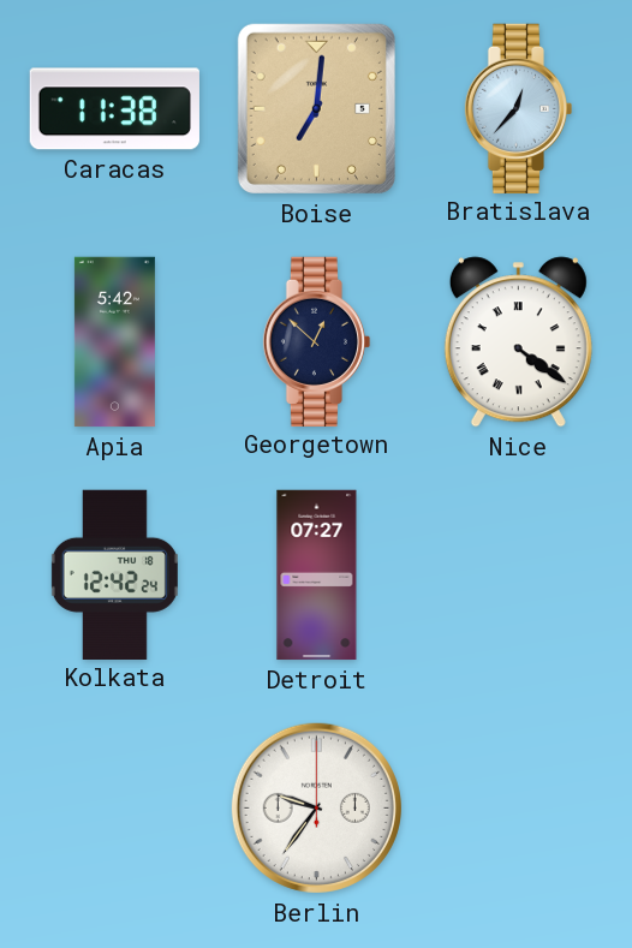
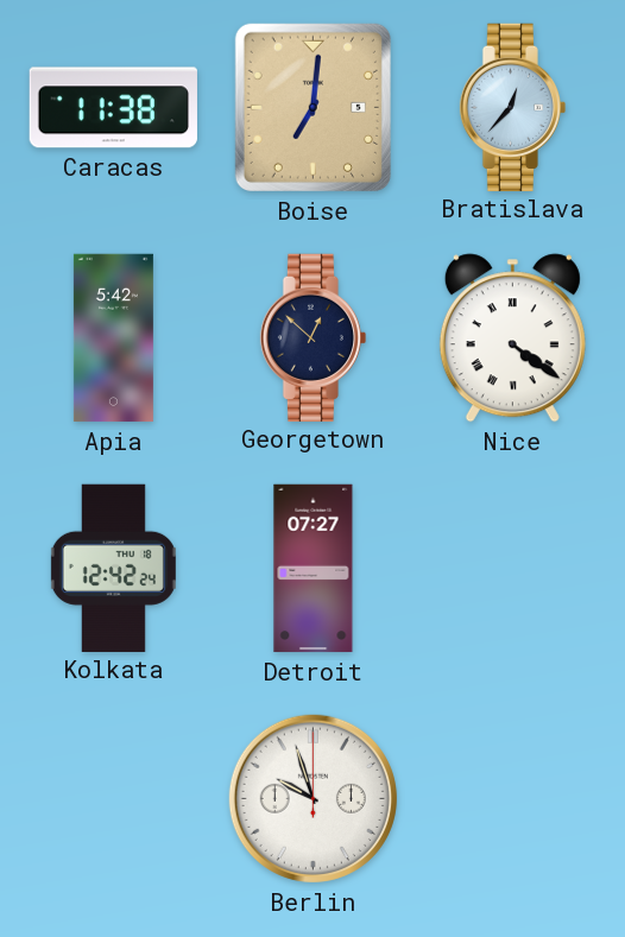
Berlin: 9:36 -> 9:57 (312, 798)
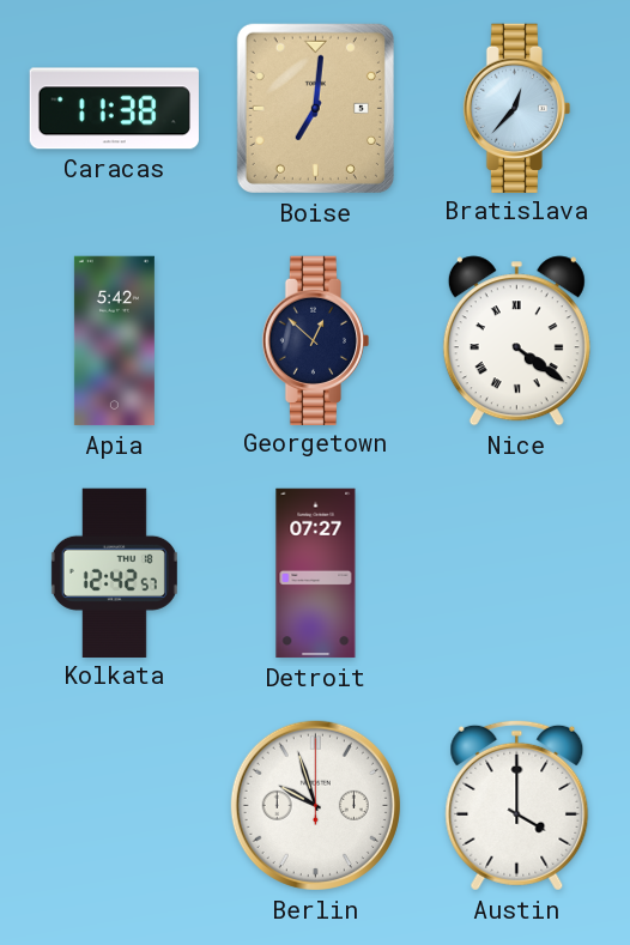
Kolkata: 12:42:24 -> 12:42:57 (114, 573)
Austin: none -> 4:00 (517, 805)
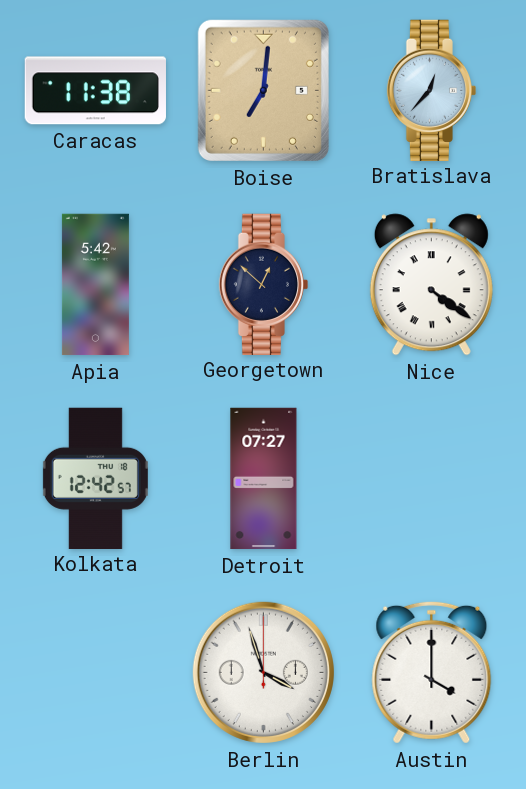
Berlin: 9:57 -> 3:57 (263, 672)
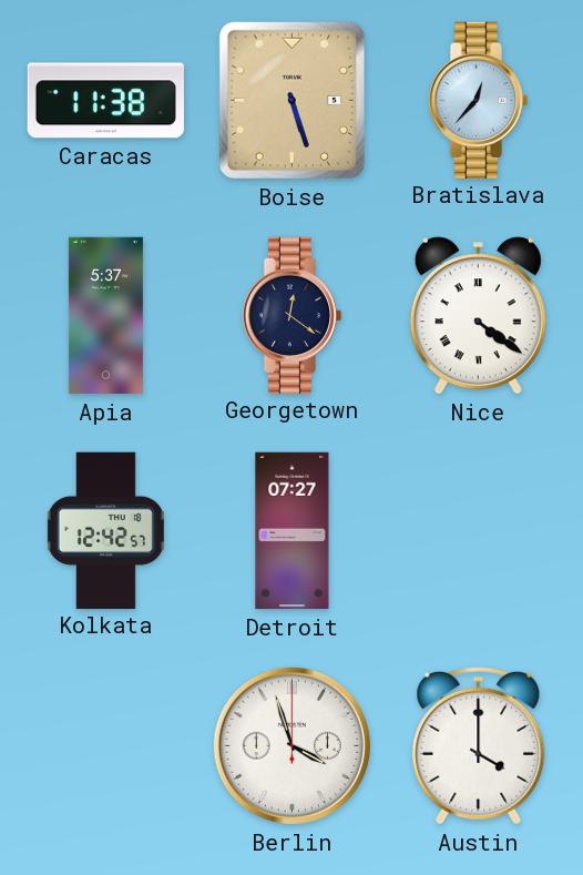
Boise: 7:01 -> 5:27 (291, 100)
Apia: 5:42 -> 5:37 (105, 316)
Georgetown: 12:52 -> 12:21 (293, 315)
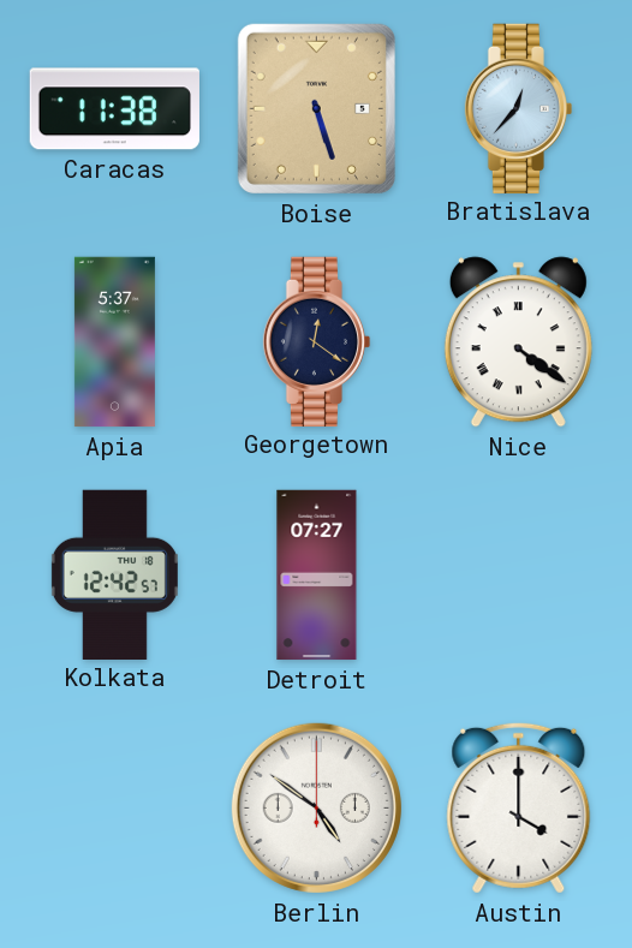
Berlin: 3:57 -> 4:51 (316, 807)
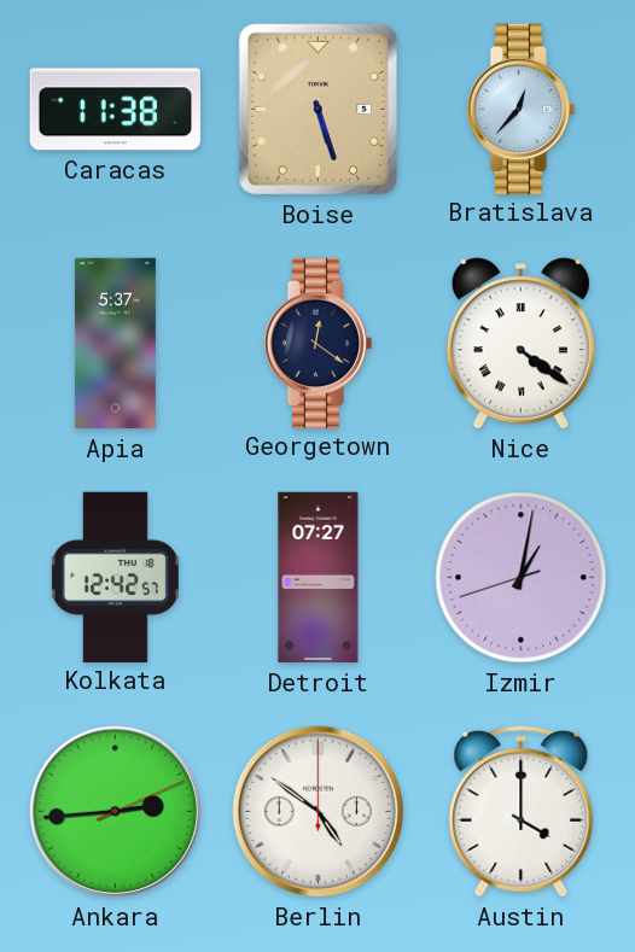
Izmir: none -> 1:01 (522, 578)
Ankara: none -> 2:44 (115, 811)
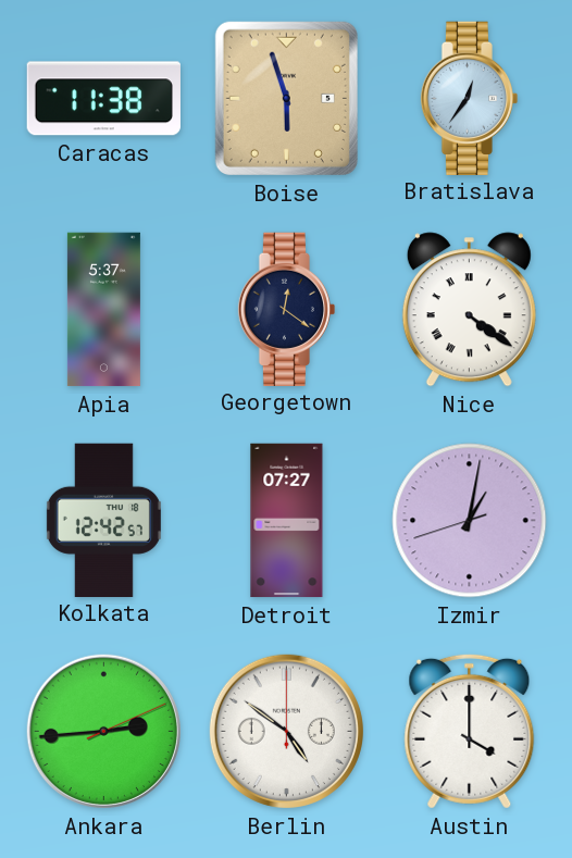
Boise: 5:27 -> 5:57 (286, 98)
Bratislava: 12:37 -> 12:36 (470, 98)
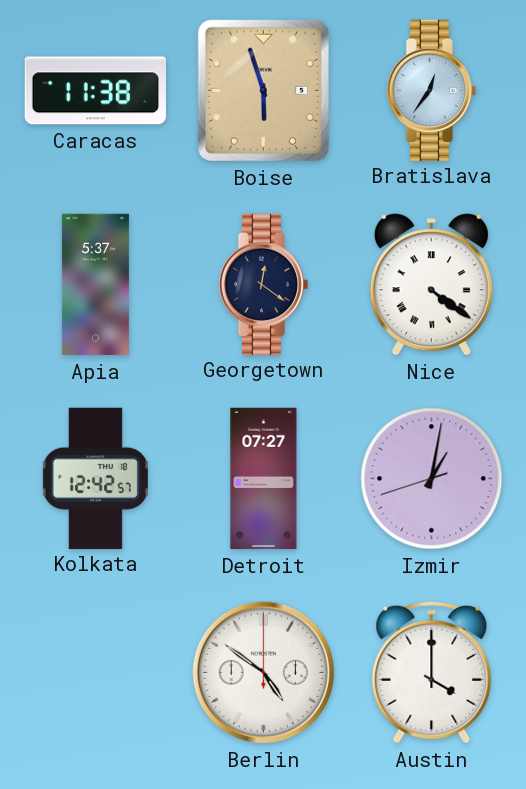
Ankara: 2:44 -> none (103, 731)
